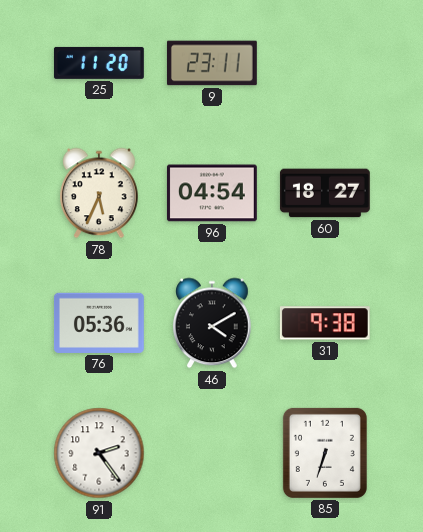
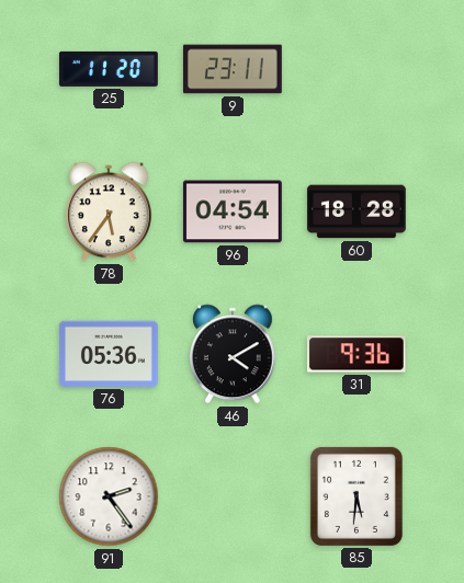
78: 5:34 -> 5:36 (110, 212)
60: 18:27 -> 18:28 (357, 212)
31: 9:38 -> 9:36 (357, 354)
85: 6:33 -> 5:31 (357, 496)
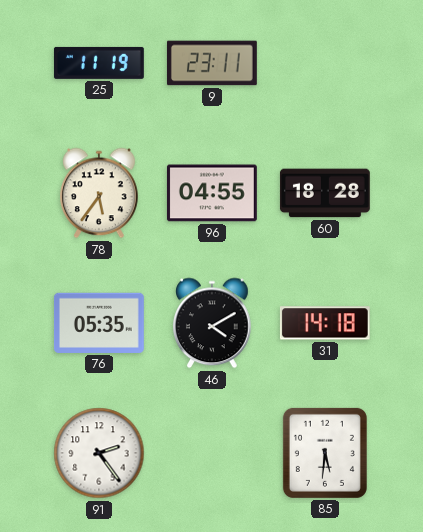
25: 11:20 -> 11:19 (99, 63)
96: 04:54 -> 04:55 (212, 193)
76: 05:36 -> 05:35 (99, 323)
31: 9:36 -> 14:18 (325, 323)
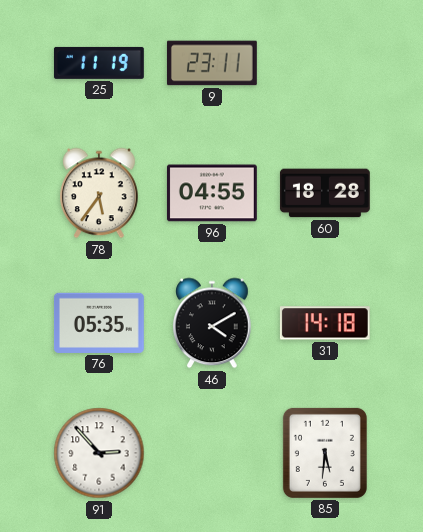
91: 2:24 -> 2:53 (99, 453)
